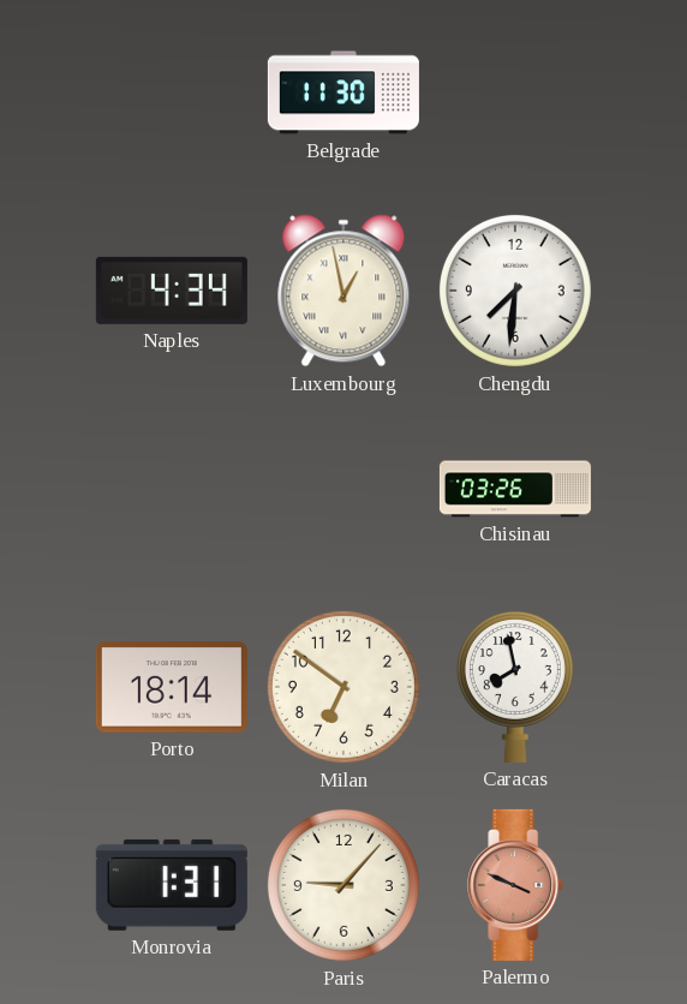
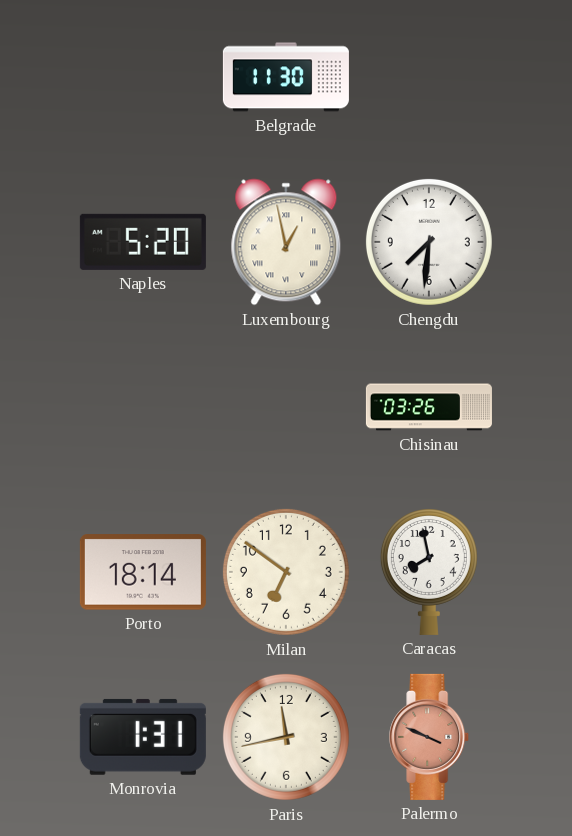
Naples: 4:34 -> 5:20 (143, 242)
Paris: 9:07 -> 11:43 (286, 737)
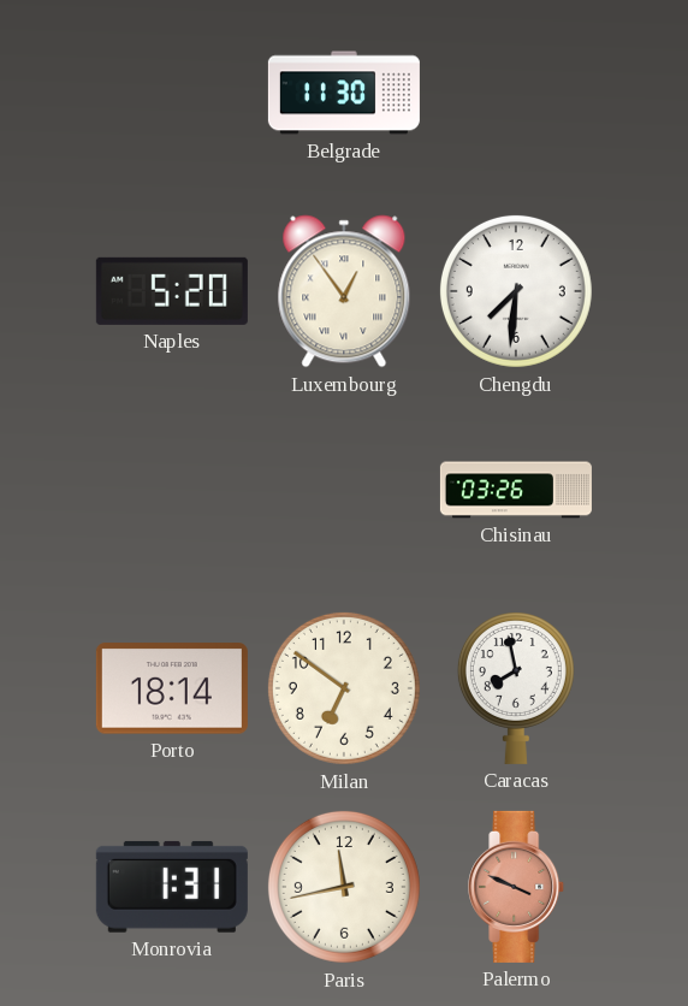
Luxembourg: 12:58 -> 12:54 (344, 291)
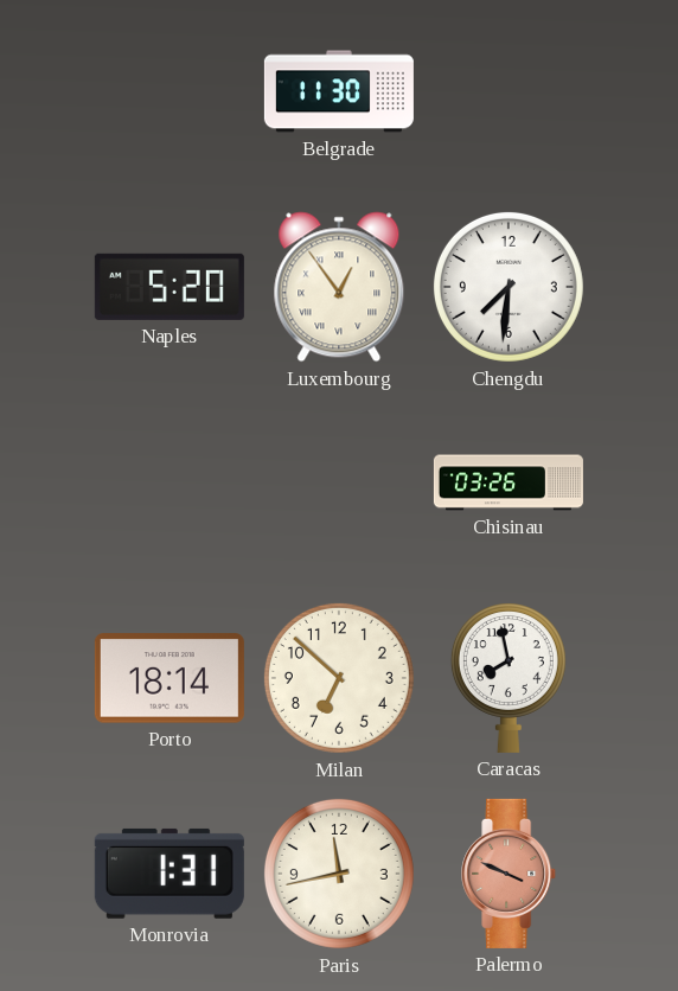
Milan: 6:51 -> 6:52 (339, 678)
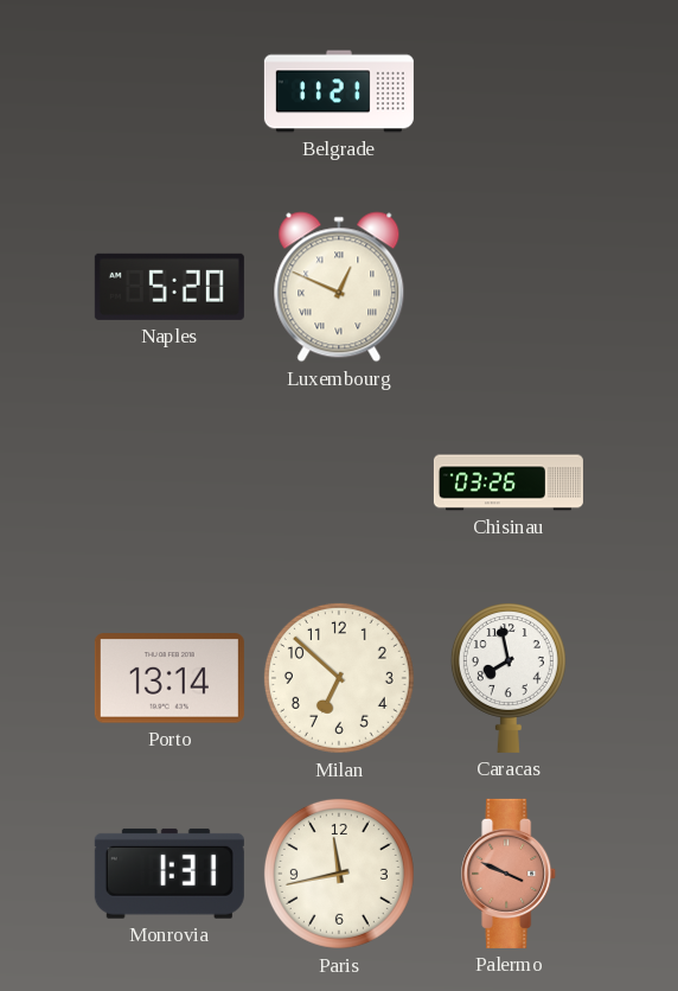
Belgrade: 11:30 -> 11:21 (339, 91)
Luxembourg: 12:54 -> 12:49 (339, 287)
Chengdu: 7:31 -> none (509, 287)
Porto: 18:14 -> 13:14 (170, 678)
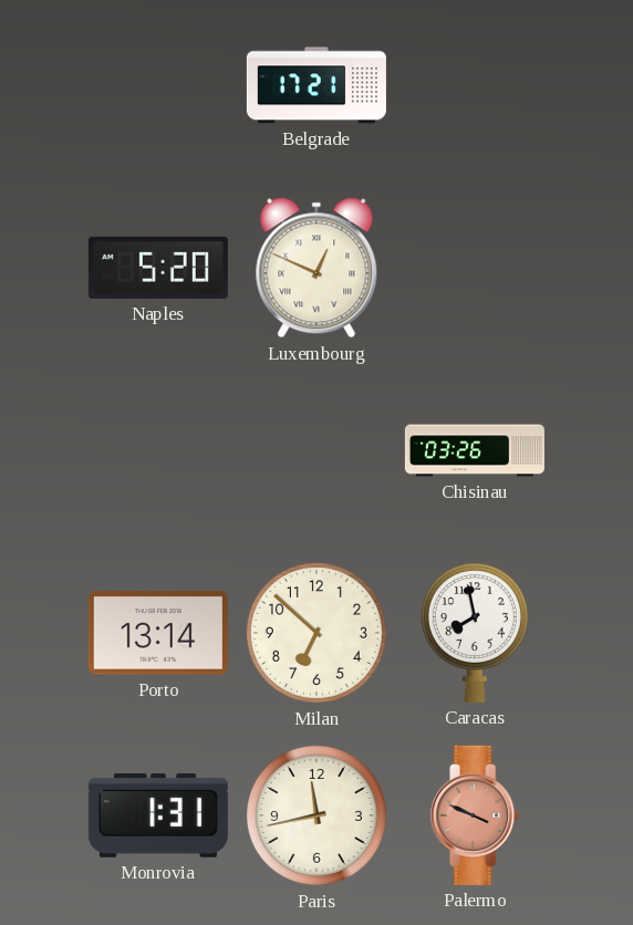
Belgrade: 11:21 -> 17:21 (316, 85)
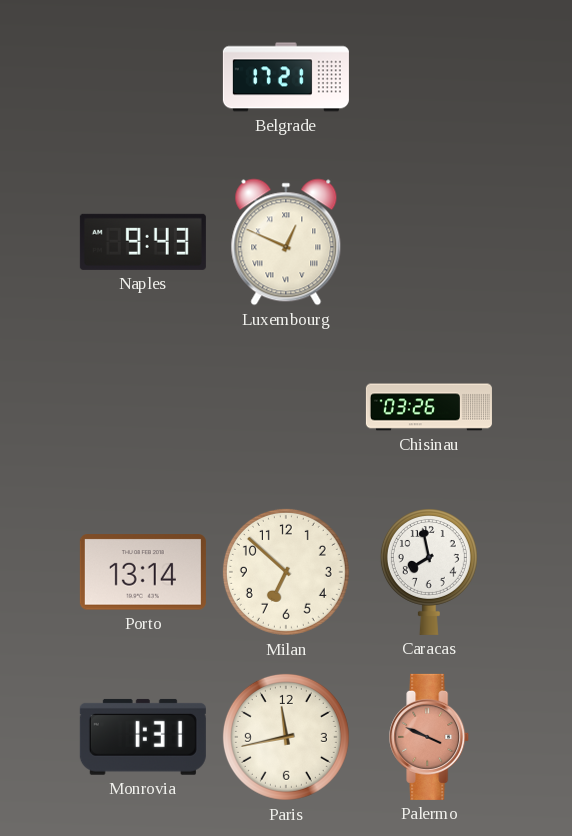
Naples: 5:20 -> 9:43 (143, 242)
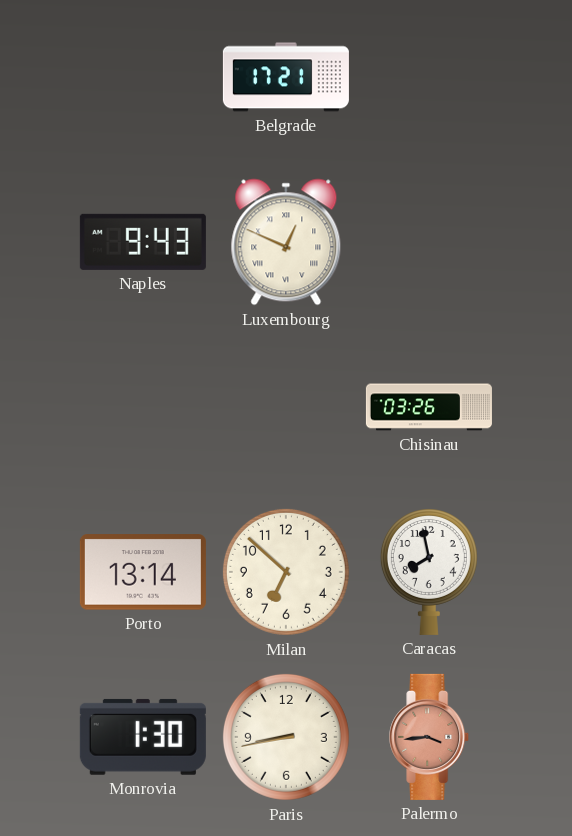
Monrovia: 1:31 -> 1:30 (143, 737)
Paris: 11:43 -> 8:43 (286, 737)
Palermo: 3:49 -> 3:44 (430, 737)
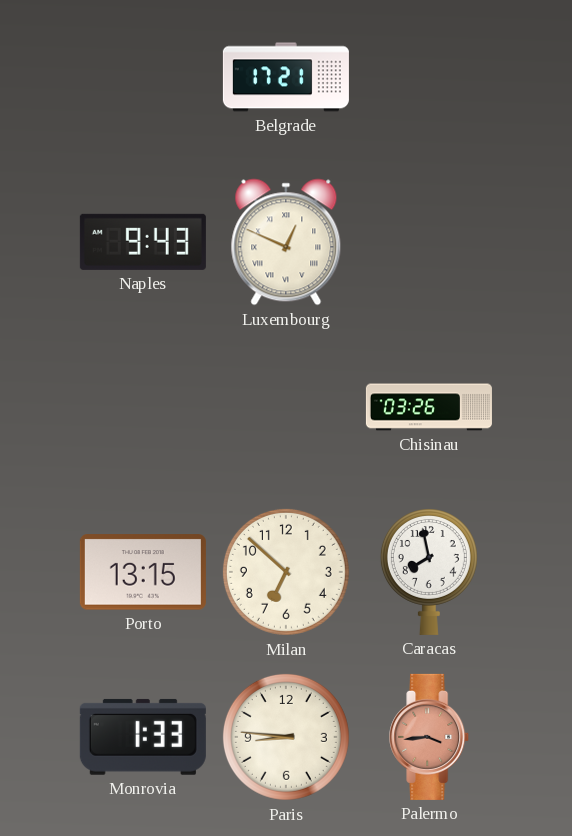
Porto: 13:14 -> 13:15 (143, 572)
Monrovia: 1:30 -> 1:33 (143, 737)
Paris: 8:43 -> 8:46 (286, 737)
